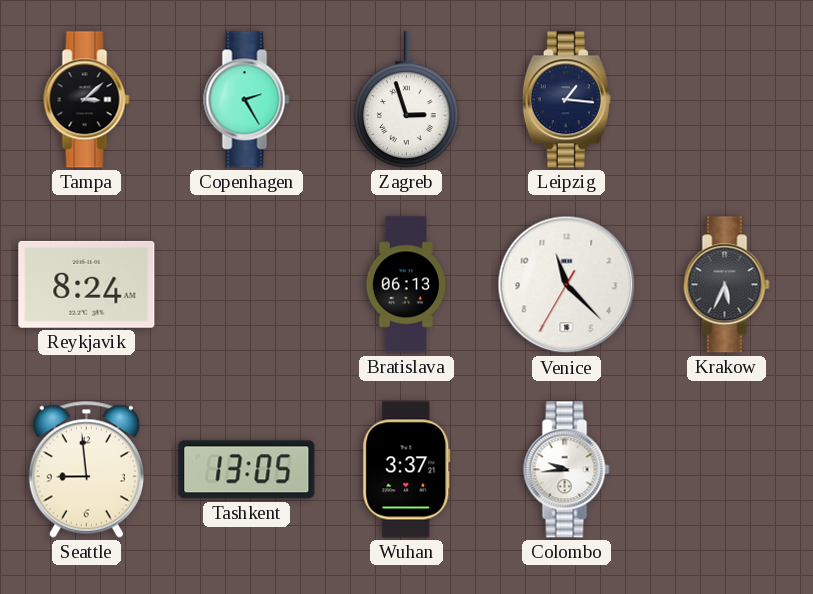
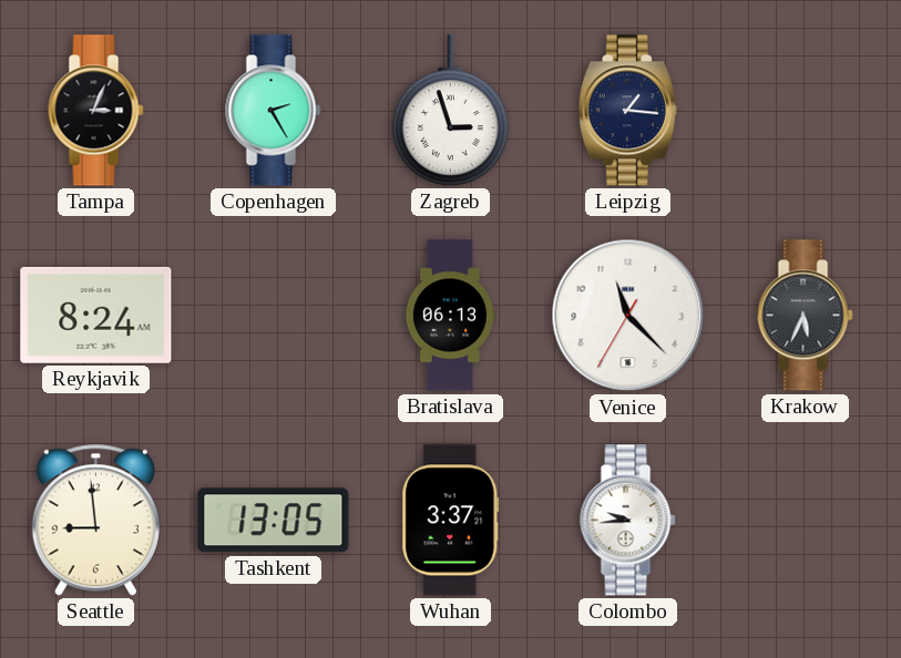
Tampa: 3:08 -> 3:04 (96, 111)
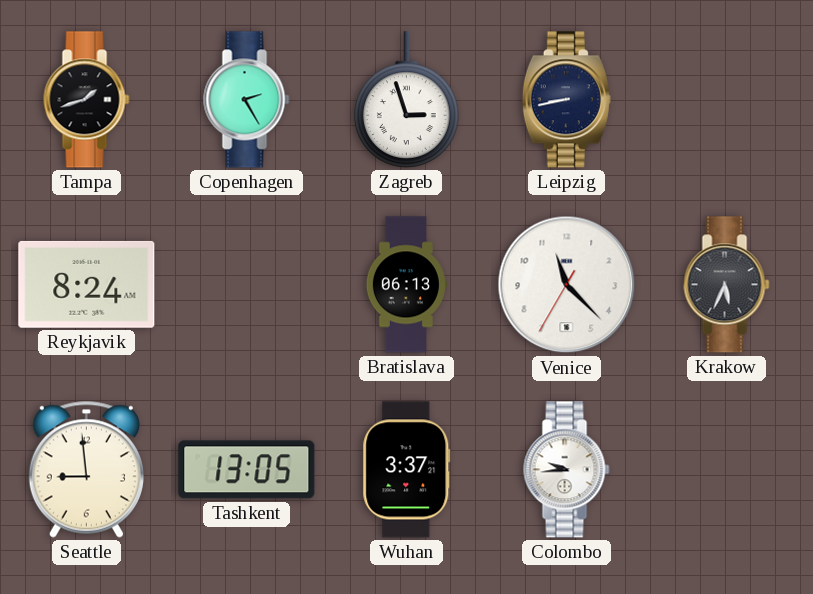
Tampa: 3:04 -> 1:42 (87, 100)
Leipzig: 1:16 -> 8:43 (566, 100)
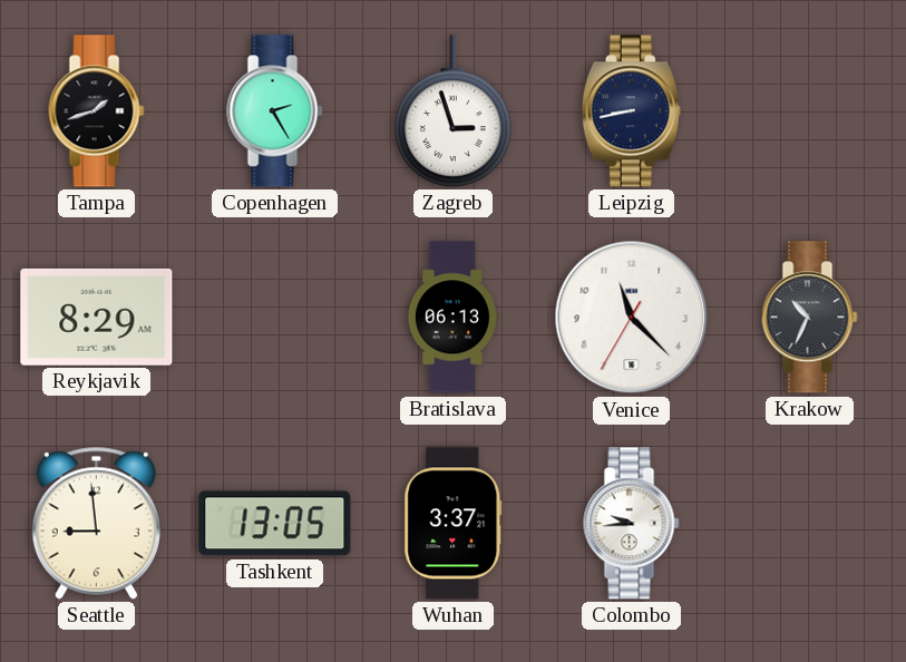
Reykjavik: 8:24 -> 8:29 (97, 317)
Krakow: 5:34 -> 10:34 (810, 318)
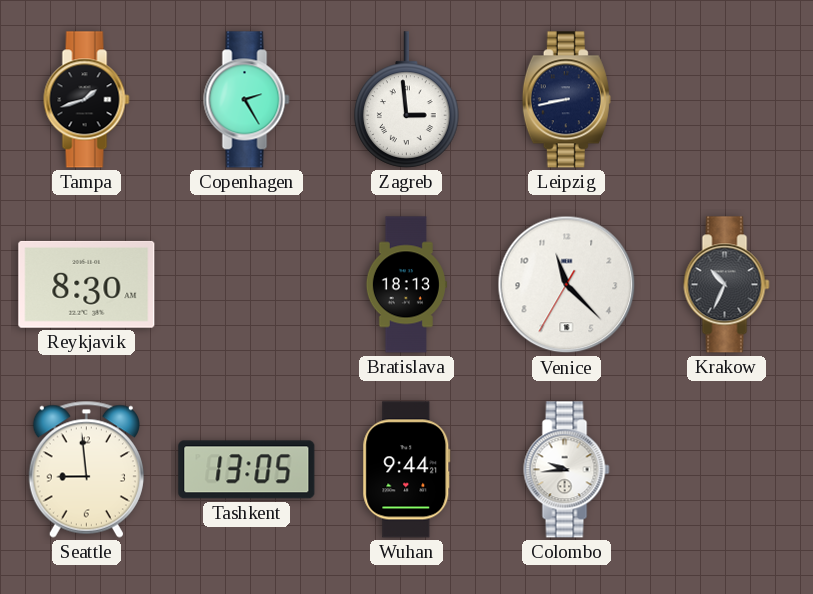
Zagreb: 2:57 -> 2:59 (407, 100)
Reykjavik: 8:29 -> 8:30 (87, 284)
Bratislava: 06:13 -> 18:13 (406, 285)
Wuhan: 3:37 -> 9:44 (407, 470)
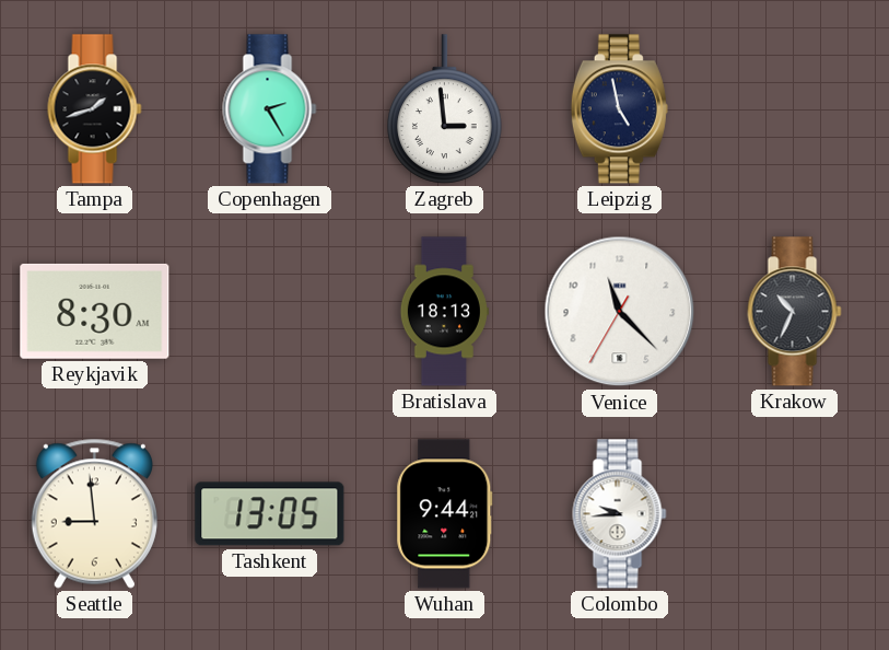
Leipzig: 8:43 -> 4:58 (619, 109)
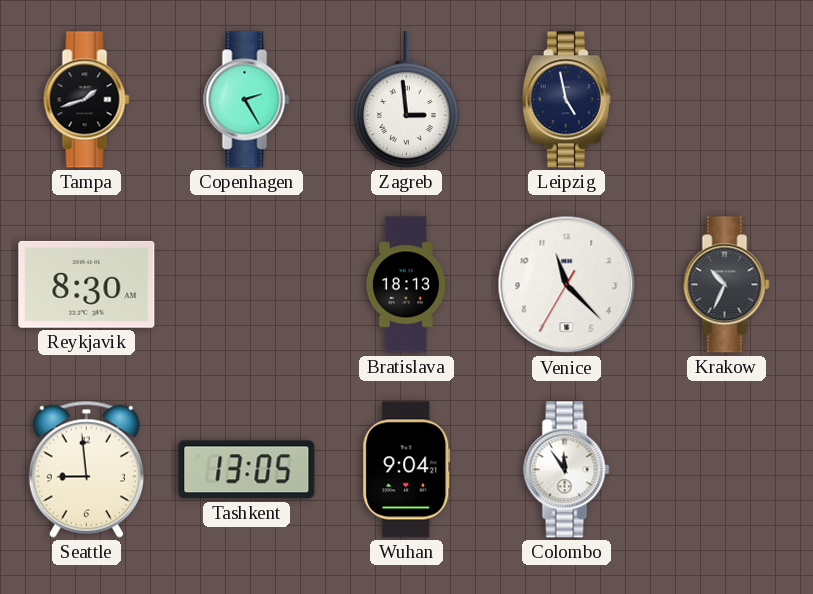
Wuhan: 9:44 -> 9:04 (407, 470)
Colombo: 9:44 -> 11:54 (567, 470)
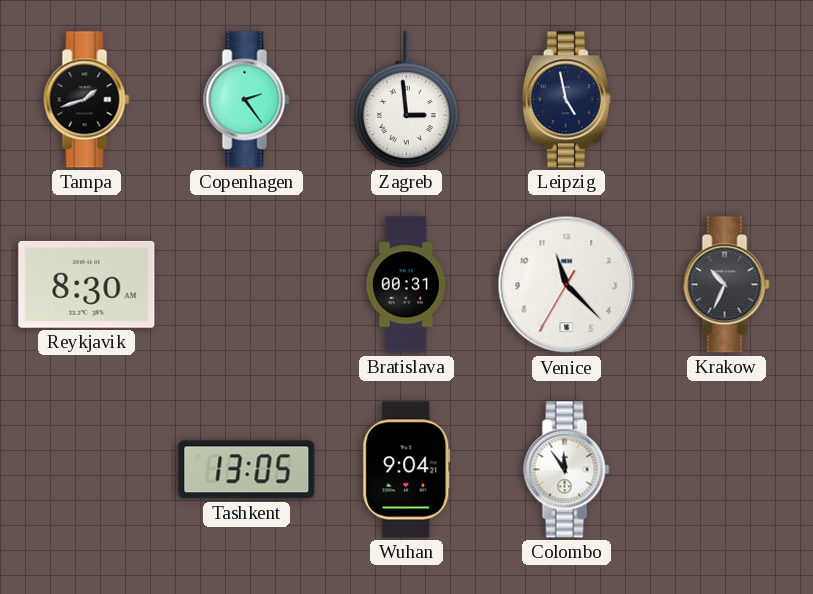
Copenhagen: 2:25 -> 2:24 (247, 100)
Bratislava: 18:13 -> 00:31 (406, 285)
Seattle: 8:59 -> none (86, 469)
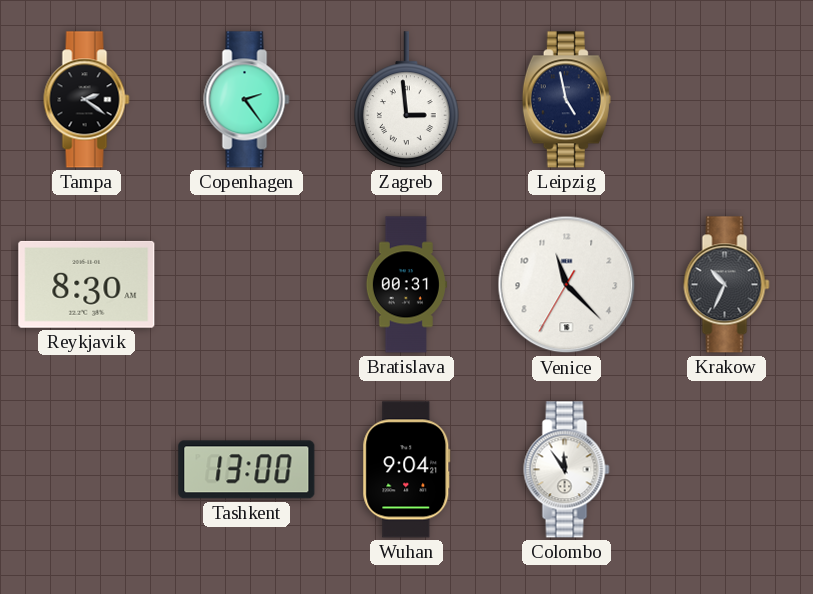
Tampa: 1:42 -> 2:21 (87, 100)
Tashkent: 13:05 -> 13:00 (247, 470)
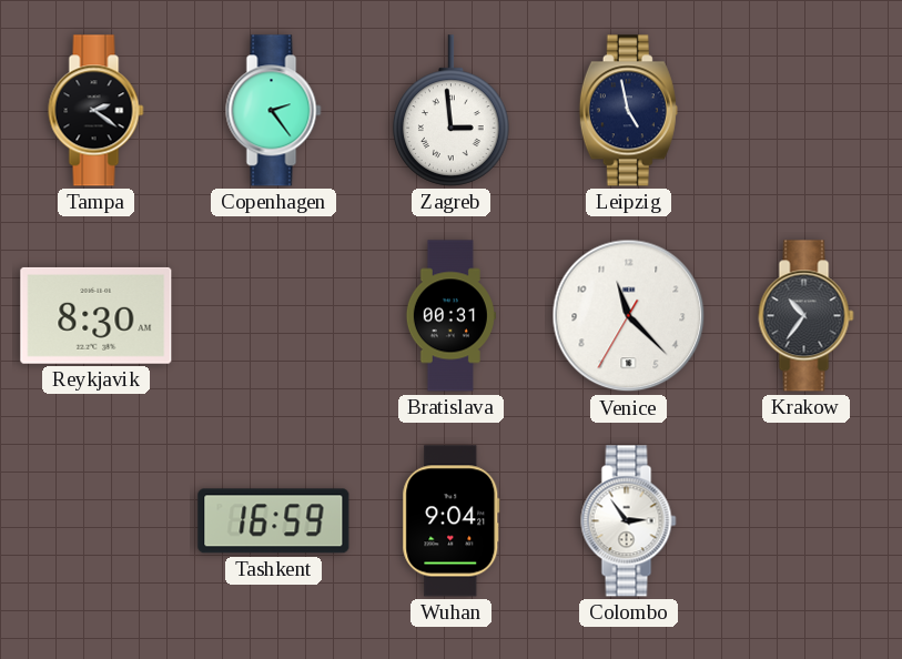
Krakow: 10:34 -> 10:36 (807, 316)
Tashkent: 13:00 -> 16:59 (274, 521)
Colombo: 11:54 -> 2:54 (629, 521)
